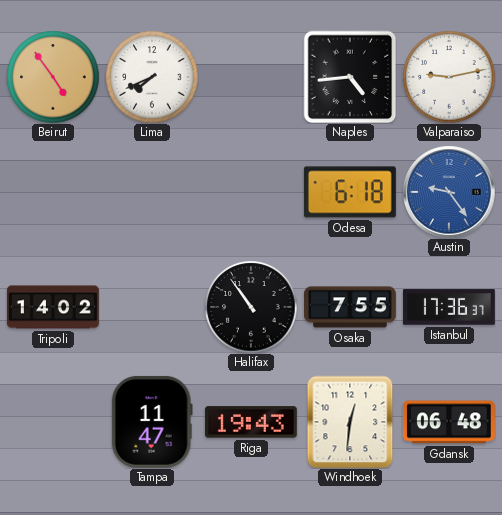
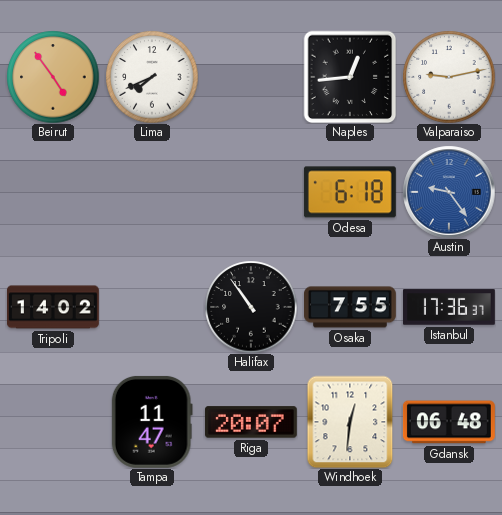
Naples: 4:44 -> 12:44 (350, 77)
Riga: 19:43 -> 20:07 (251, 422)
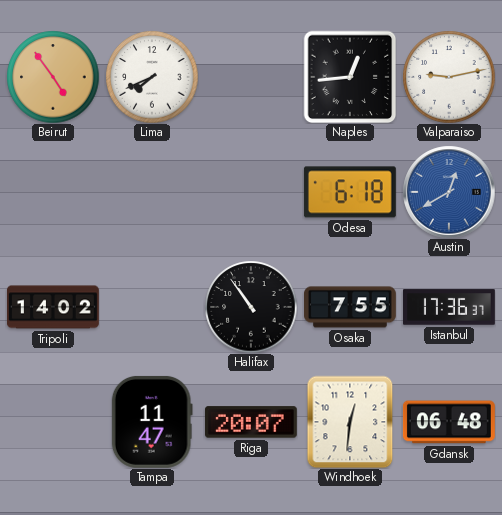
Austin: 9:24 -> 12:40 (449, 192)
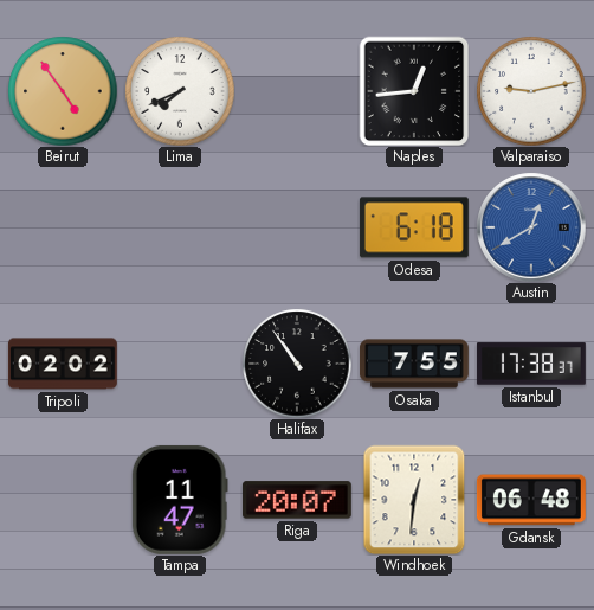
Tripoli: 14:02 -> 02:02 (63, 364)
Istanbul: 17:36 -> 17:38 (531, 364)
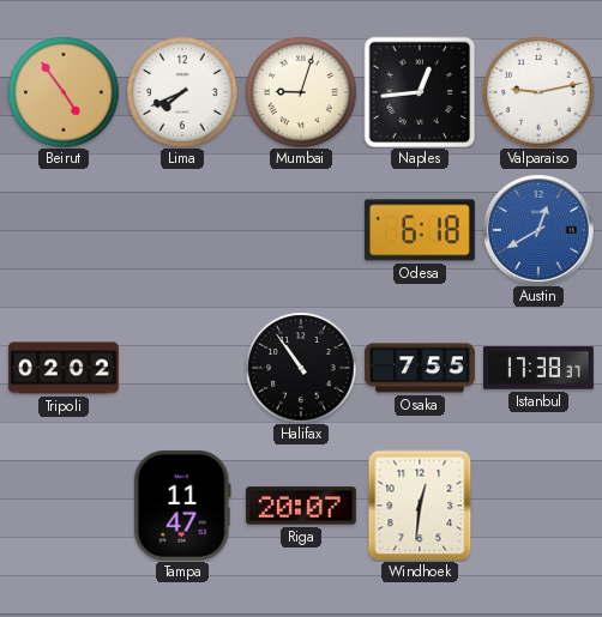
Mumbai: none -> 9:03 (301, 92)
Gdansk: 06:48 -> none (531, 500)
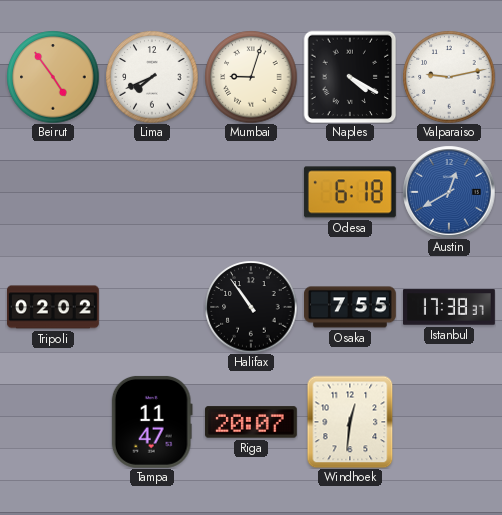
Naples: 12:44 -> 4:20 (350, 77)
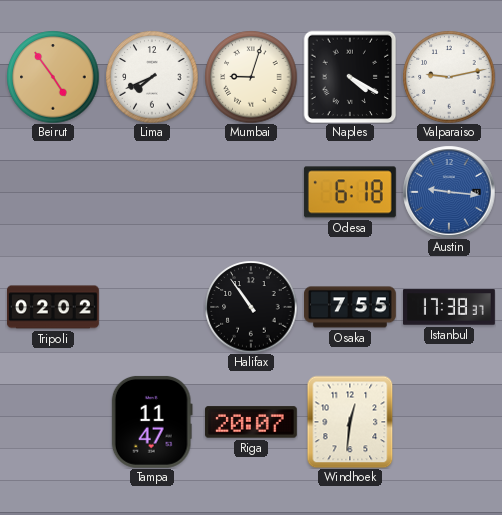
Austin: 12:40 -> 9:16 (449, 192)
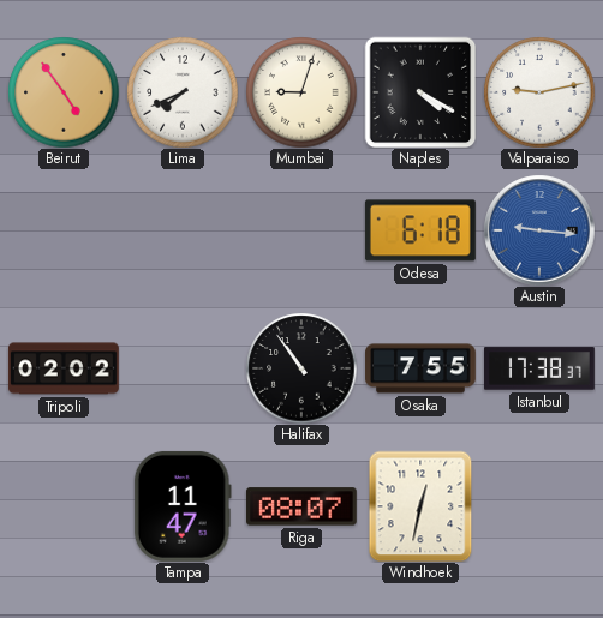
Riga: 20:07 -> 08:07 (301, 506)
Windhoek: 12:31 -> 12:32 (420, 506)
